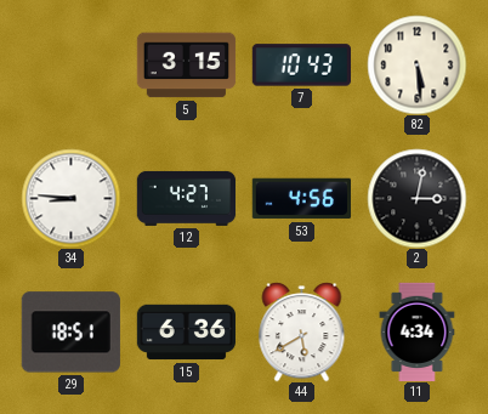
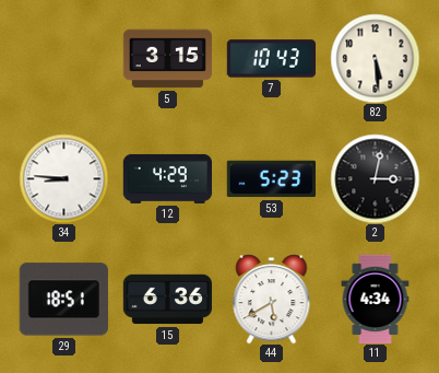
12: 4:27 -> 4:29 (167, 178)
53: 4:56 -> 5:23 (271, 179)
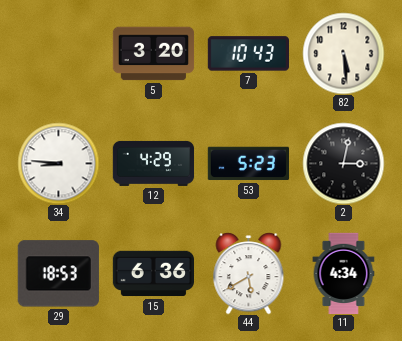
5: 3:15 -> 3:20 (153, 54)
29: 18:51 -> 18:53 (58, 274)
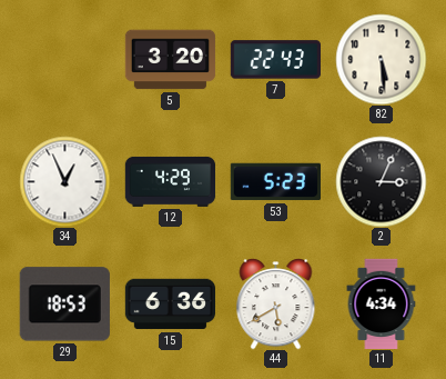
7: 10:43 -> 22:43 (275, 60)
34: 8:46 -> 12:56 (64, 181)
2: 3:02 -> 3:04 (381, 181)
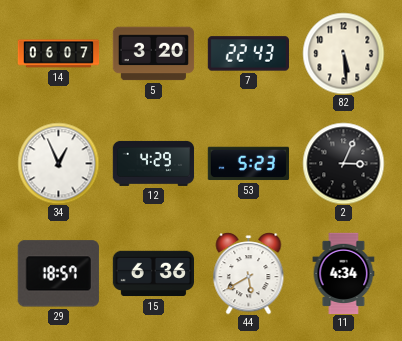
14: none -> 06:07 (58, 54)
29: 18:53 -> 18:57 (58, 274)
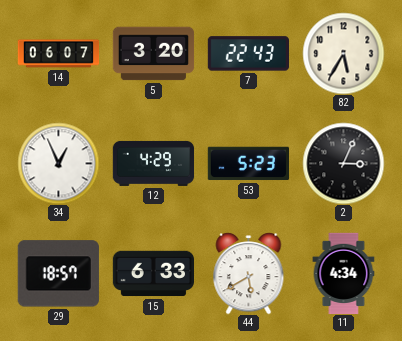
82: 5:29 -> 5:35 (343, 53)
15: 6:36 -> 6:33 (153, 274)
